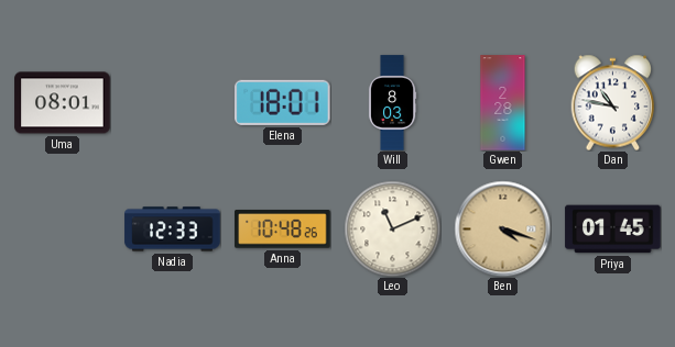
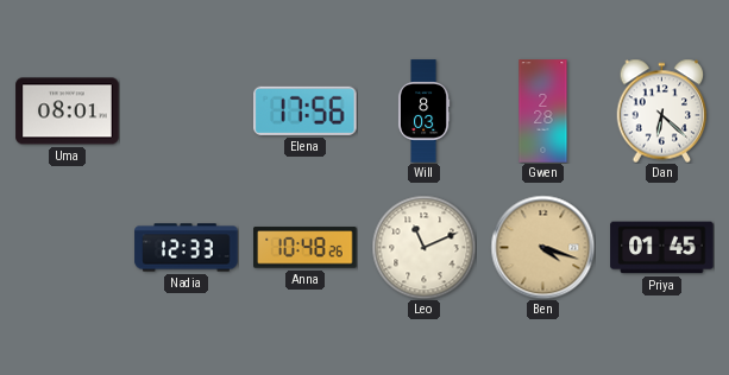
Elena: 18:01 -> 17:56 (306, 110)
Dan: 10:47 -> 6:22 (662, 110)
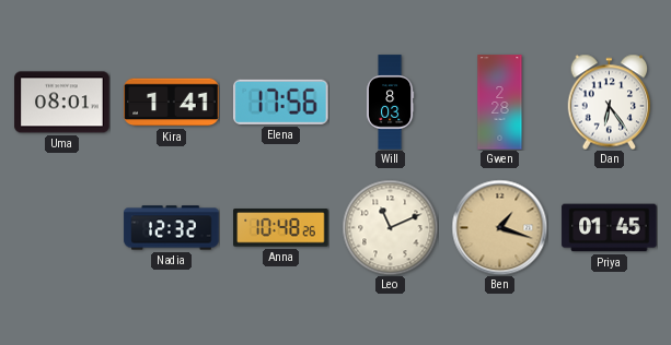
Kira: none -> 1:41 (172, 103)
Dan: 6:22 -> 6:24 (610, 102)
Nadia: 12:33 -> 12:32 (172, 228)
Ben: 4:18 -> 1:18 (499, 227)
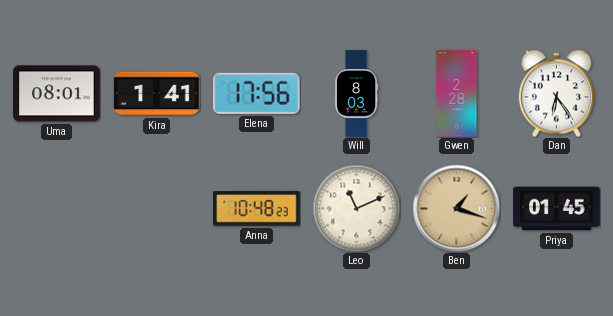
Nadia: 12:32 -> none (172, 228)
Anna: 10:48:26 -> 10:48:23 (257, 209)
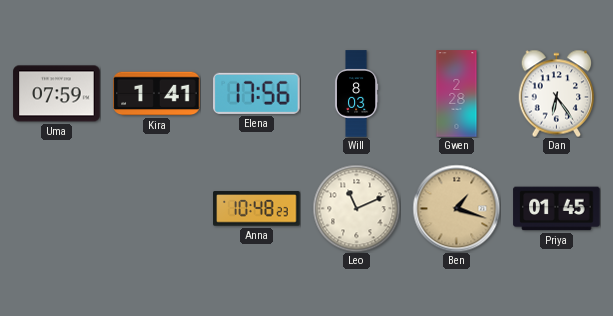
Uma: 08:01 -> 07:59 (57, 94)
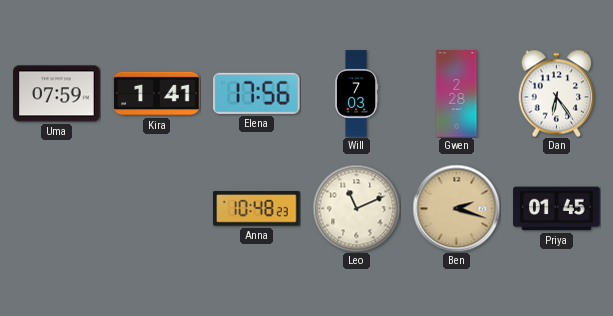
Will: 8:03 -> 7:03 (356, 94)
Ben: 1:18 -> 2:18 (456, 208)
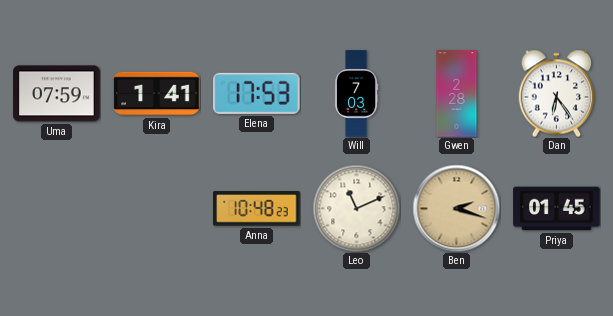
Elena: 17:56 -> 17:53 (257, 93)
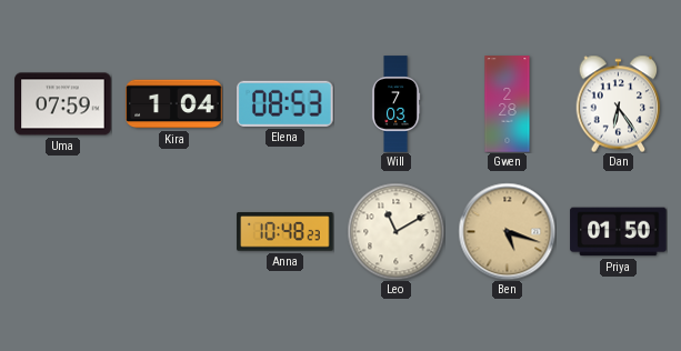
Kira: 1:41 -> 1:04 (174, 104)
Elena: 17:53 -> 08:53 (286, 103)
Leo: 11:11 -> 11:10 (395, 231)
Ben: 2:18 -> 5:18 (507, 231)
Priya: 01:45 -> 01:50 (619, 232)
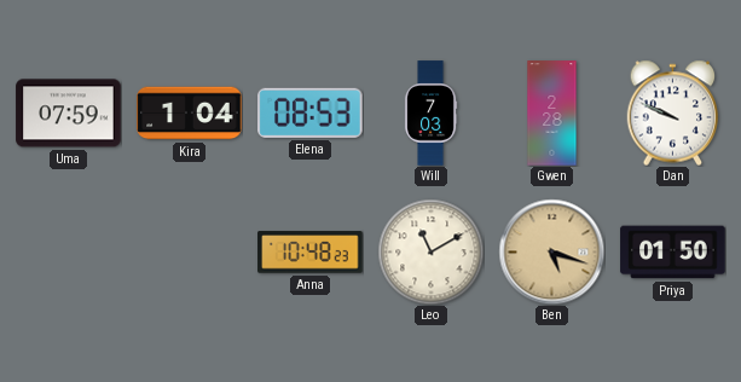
Dan: 6:24 -> 9:49 (673, 112)
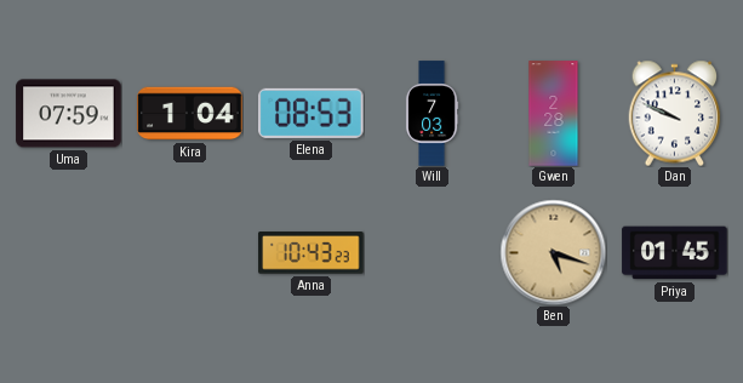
Anna: 10:48 -> 10:43 (312, 253)
Leo: 11:10 -> none (430, 251)
Priya: 01:50 -> 01:45 (675, 253)
